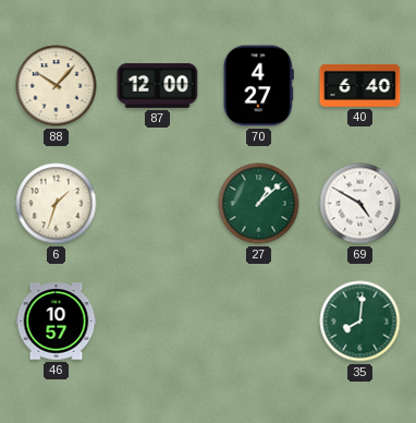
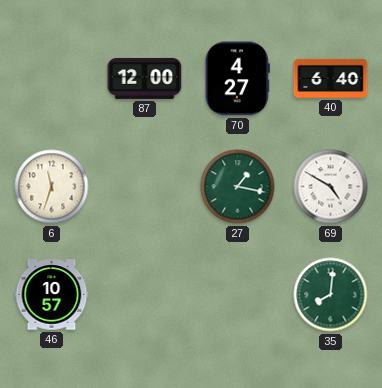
88: 10:07 -> none (57, 86)
6: 1:33 -> 11:33 (52, 187)
27: 1:08 -> 1:17 (238, 187)
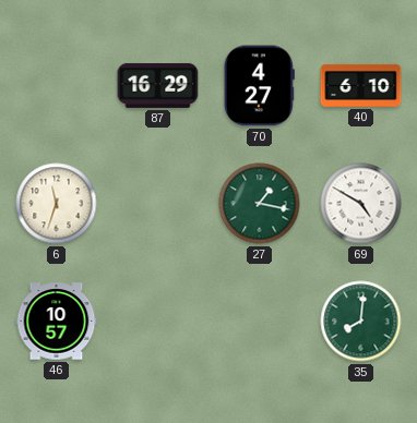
87: 12:00 -> 16:29 (158, 85)
40: 6:40 -> 6:10 (361, 85)
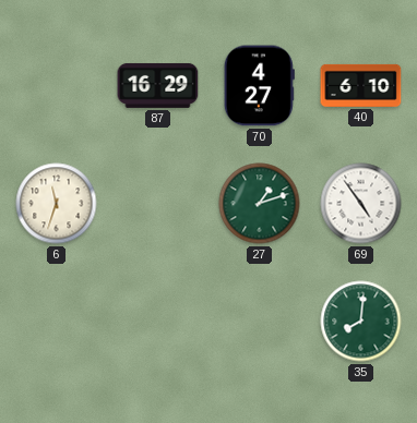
27: 1:17 -> 1:12 (260, 204)
69: 4:50 -> 4:54 (361, 204)
46: 10:57 -> none (57, 322)
